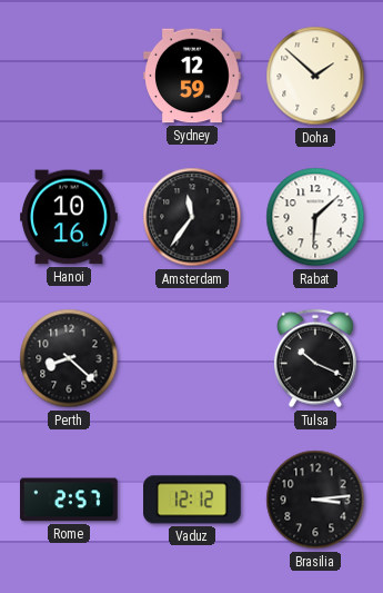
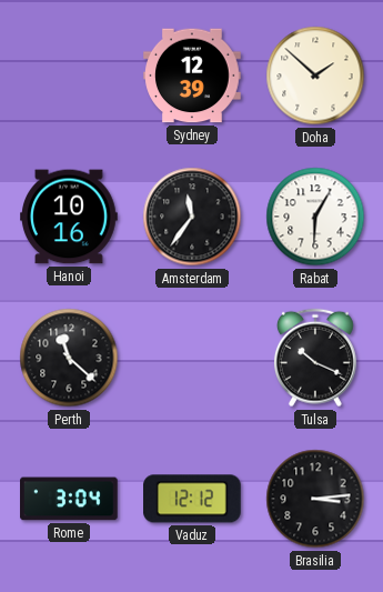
Sydney: 12:59 -> 12:39 (193, 76)
Rabat: 6:08 -> 6:05 (315, 217)
Perth: 8:22 -> 11:22 (69, 358)
Rome: 2:57 -> 3:04 (70, 499)
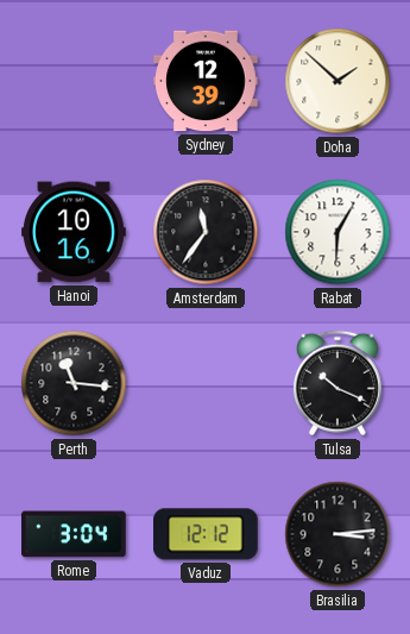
Perth: 11:22 -> 11:16 (74, 383)
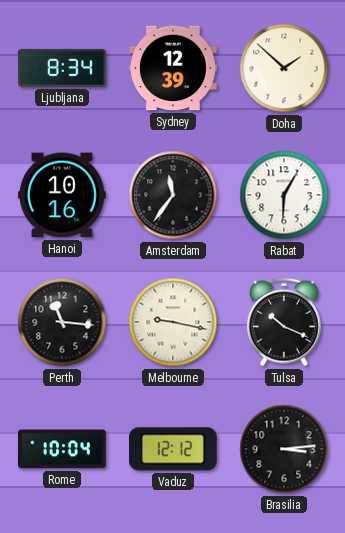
Ljubljana: none -> 8:34 (63, 68)
Melbourne: none -> 9:17 (173, 322)
Rome: 3:04 -> 10:04 (63, 449)
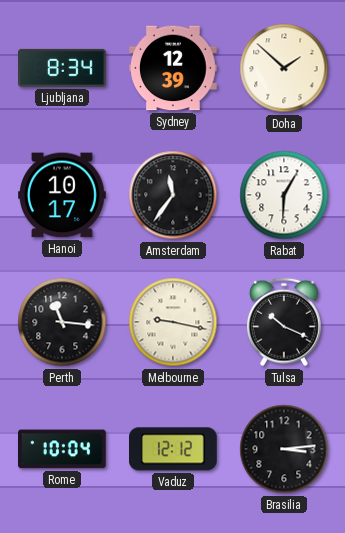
Hanoi: 10:16 -> 10:17 (62, 195)
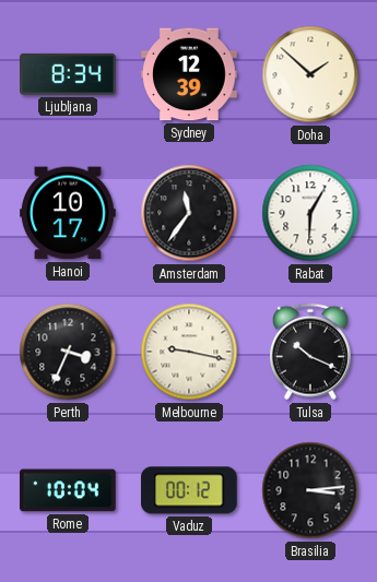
Perth: 11:16 -> 3:34 (68, 352)
Vaduz: 12:12 -> 00:12 (190, 490)
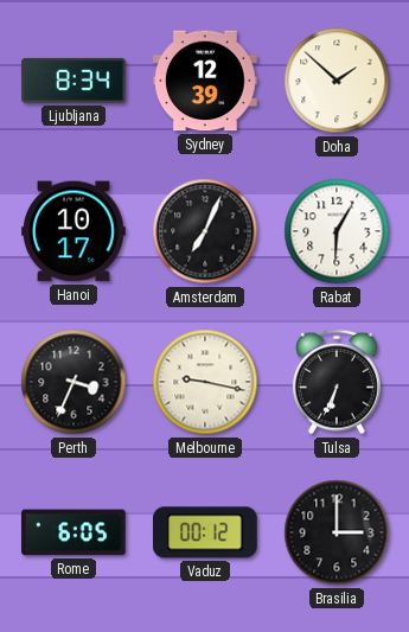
Amsterdam: 11:36 -> 7:04 (205, 231)
Tulsa: 10:19 -> 6:34 (337, 382)
Rome: 10:04 -> 6:05 (75, 532)
Brasilia: 3:14 -> 3:00 (337, 532)
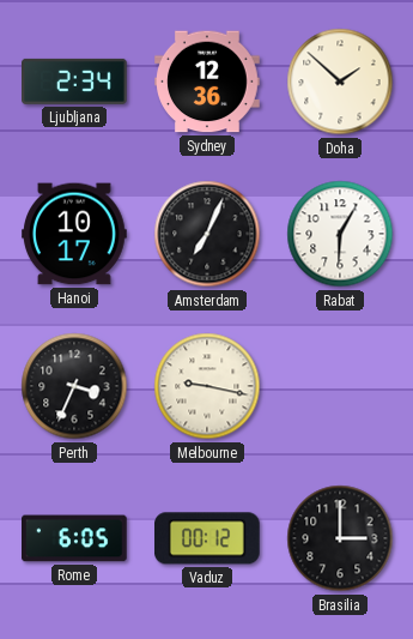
Ljubljana: 8:34 -> 2:34 (75, 82)
Sydney: 12:39 -> 12:36 (208, 82)
Tulsa: 6:34 -> none (337, 382)
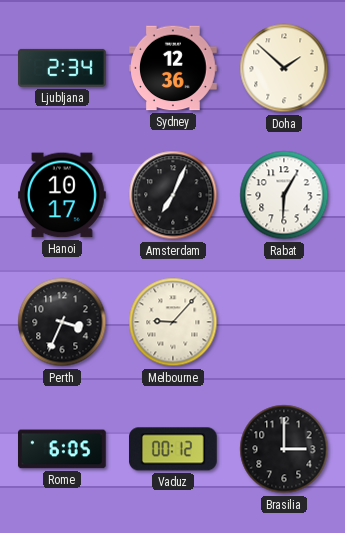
Melbourne: 9:17 -> 9:07 (173, 322)
